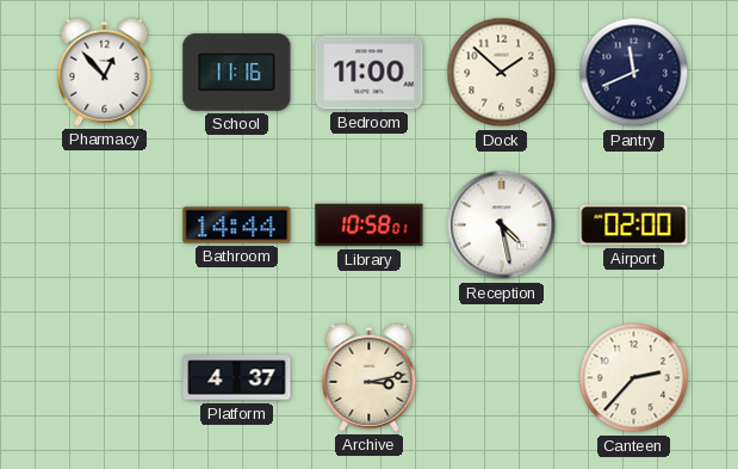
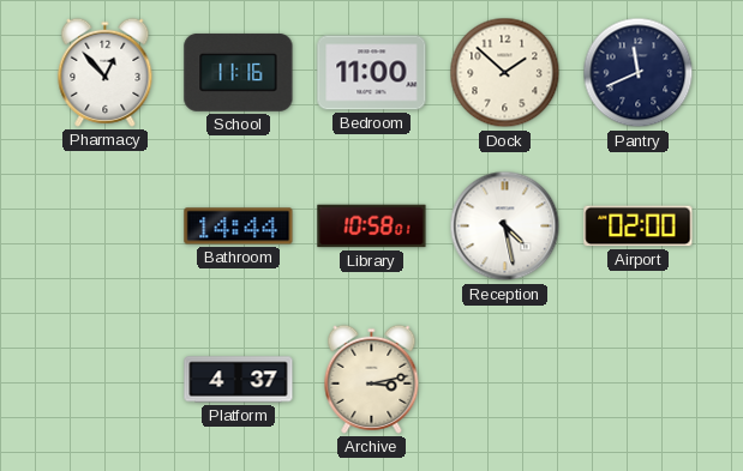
Canteen: 2:37 -> none (634, 378)
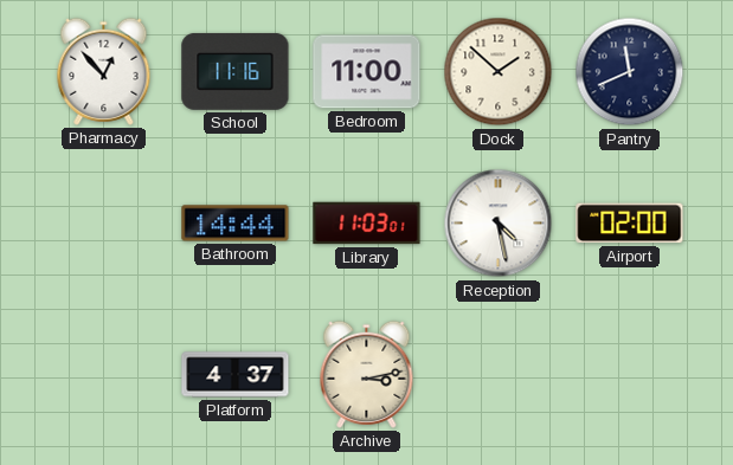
Library: 10:58 -> 11:03 (367, 224)
